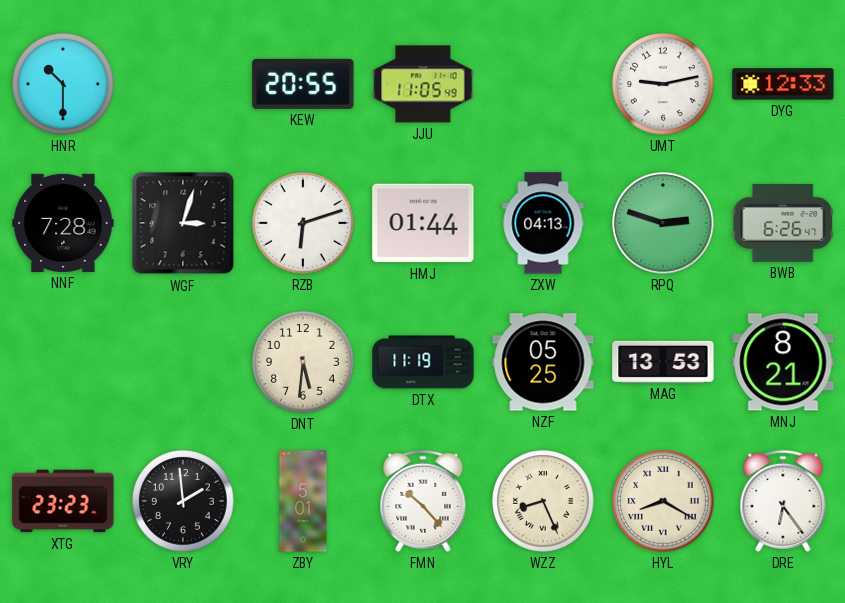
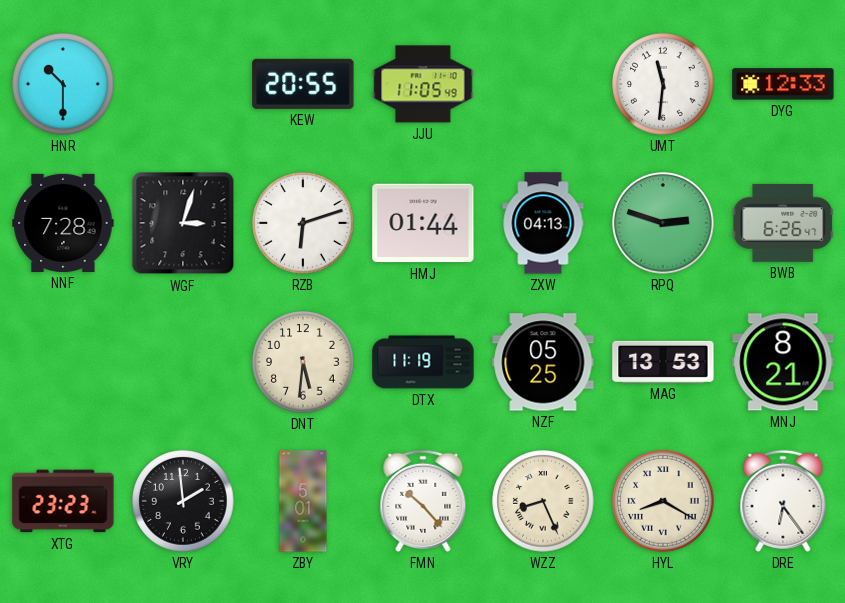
UMT: 9:13 -> 11:31 (663, 84)
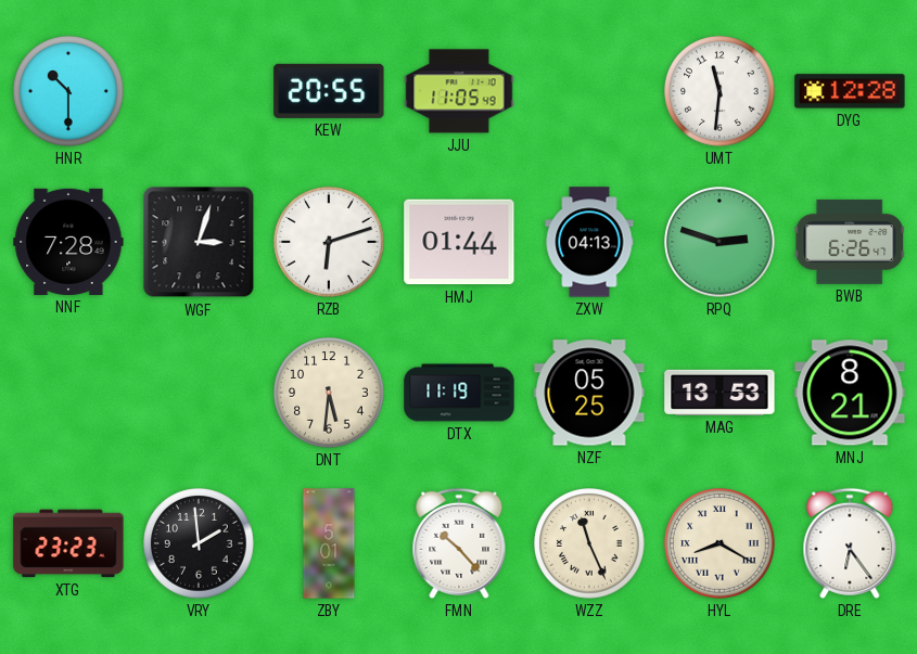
DYG: 12:33 -> 12:28 (850, 91)
WZZ: 8:26 -> 11:26 (589, 543)
